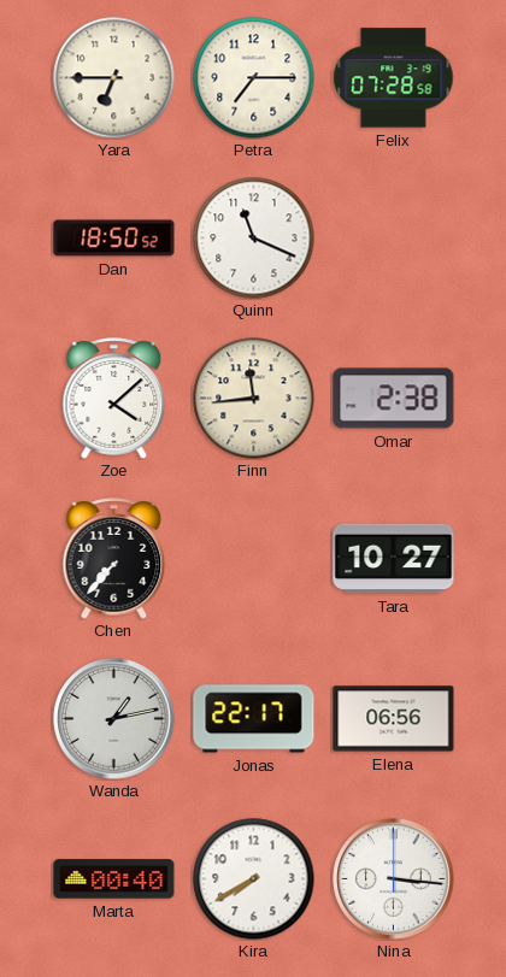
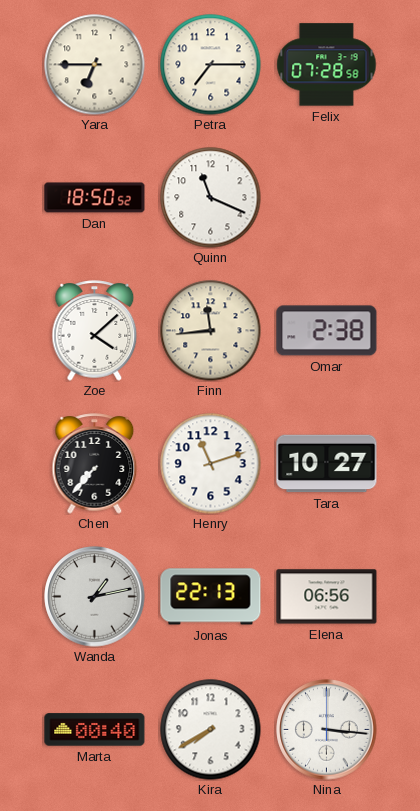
Henry: none -> 11:12 (211, 464)
Jonas: 22:17 -> 22:13 (211, 597)
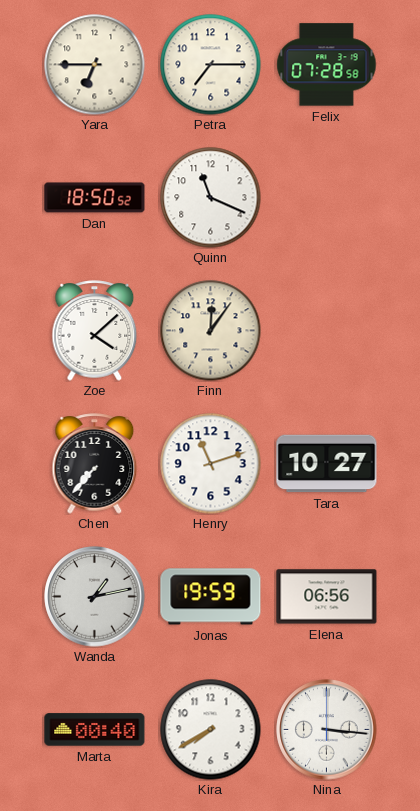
Finn: 11:44 -> 12:06 (211, 331)
Omar: 2:38 -> none (327, 331)
Jonas: 22:13 -> 19:59 (211, 597)
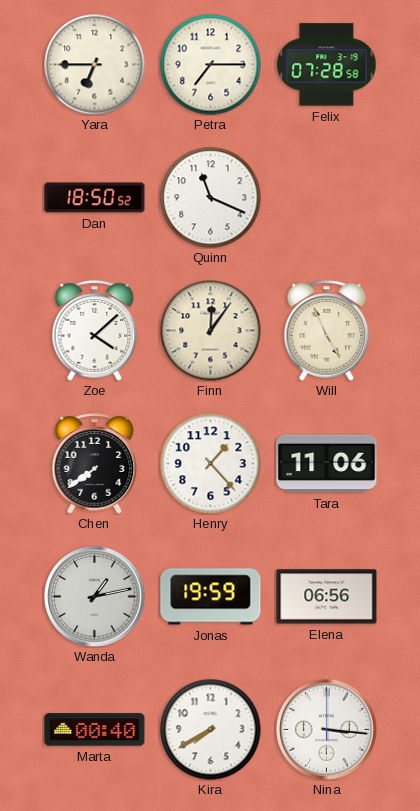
Will: none -> 4:56 (327, 331)
Chen: 7:37 -> 7:39 (95, 464)
Henry: 11:12 -> 1:23 (211, 464)
Tara: 10:27 -> 11:06 (327, 464)
